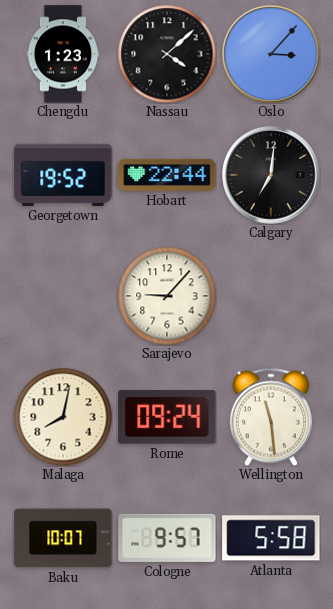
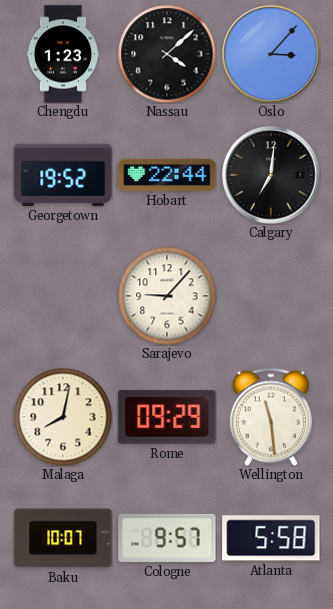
Rome: 09:24 -> 09:29 (167, 417)
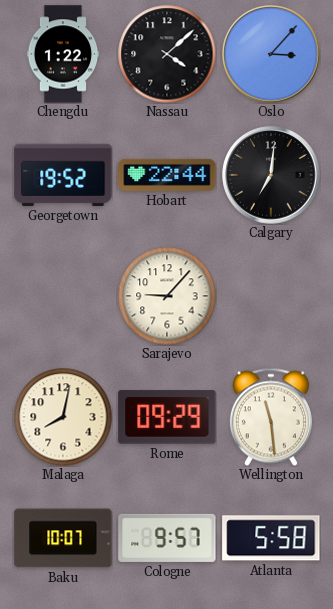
Chengdu: 1:23 -> 1:22 (63, 54)
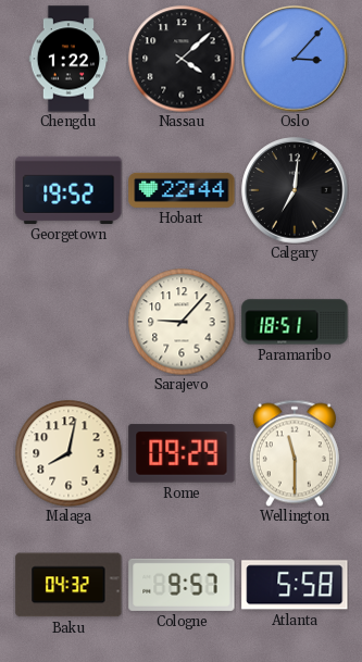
Paramaribo: none -> 18:51 (295, 322)
Wellington: 11:29 -> 11:30 (295, 453)
Baku: 10:07 -> 04:32 (68, 585)
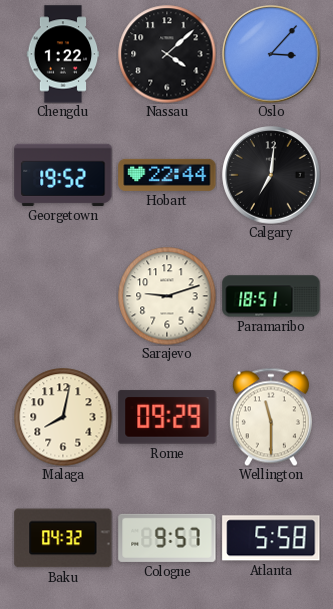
Sarajevo: 9:07 -> 9:12 (167, 296)
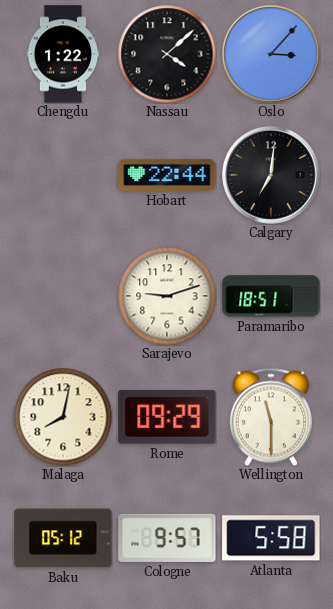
Georgetown: 19:52 -> none (63, 175)
Baku: 04:32 -> 05:12 (63, 538)
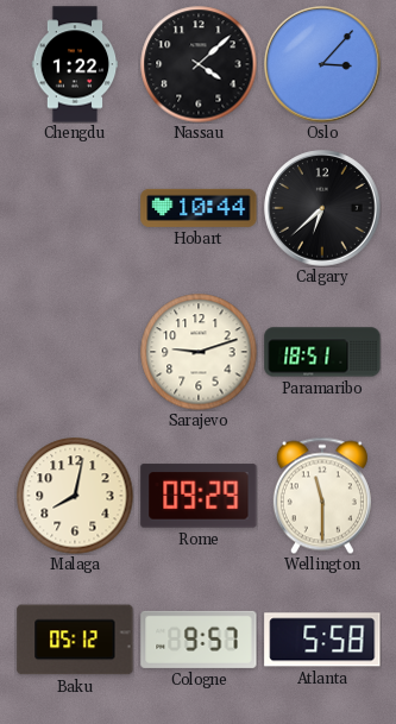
Hobart: 22:44 -> 10:44 (199, 208)
Calgary: 7:01 -> 6:38 (322, 208)
